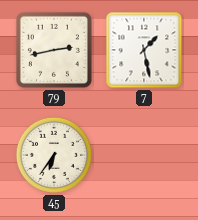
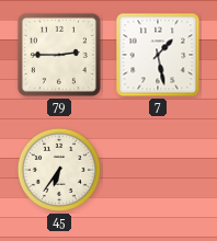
79: 2:43 -> 2:45 (59, 55)
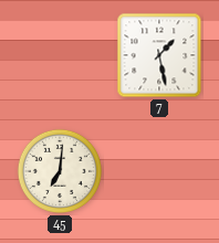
79: 2:45 -> none (59, 55)
45: 6:36 -> 7:01 (60, 171)
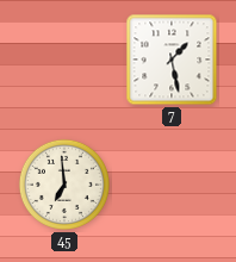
45: 7:01 -> 6:59 (64, 185)
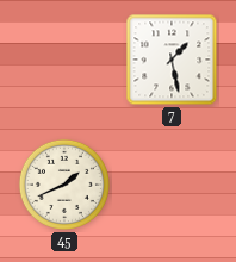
45: 6:59 -> 1:41 (64, 185)
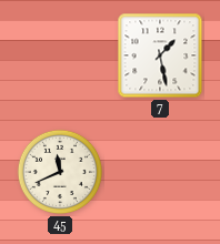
45: 1:41 -> 11:41 (60, 172)
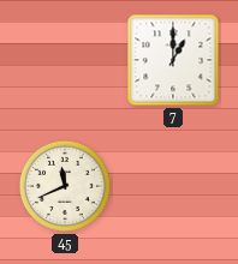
7: 1:28 -> 1:00 (173, 60)
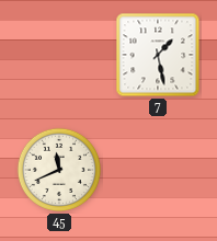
7: 1:00 -> 1:28 (158, 55)
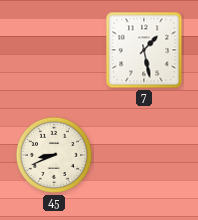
45: 11:41 -> 8:41 (54, 155)
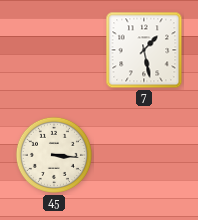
45: 8:41 -> 3:16 (54, 155)
